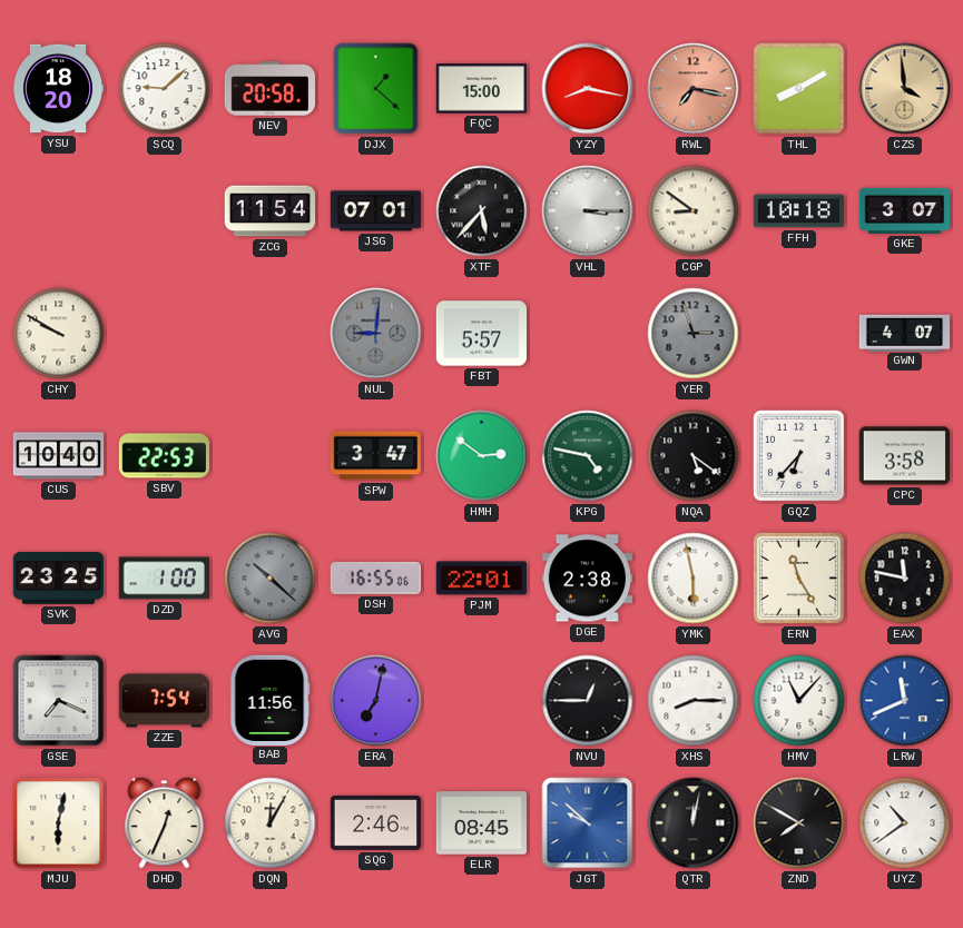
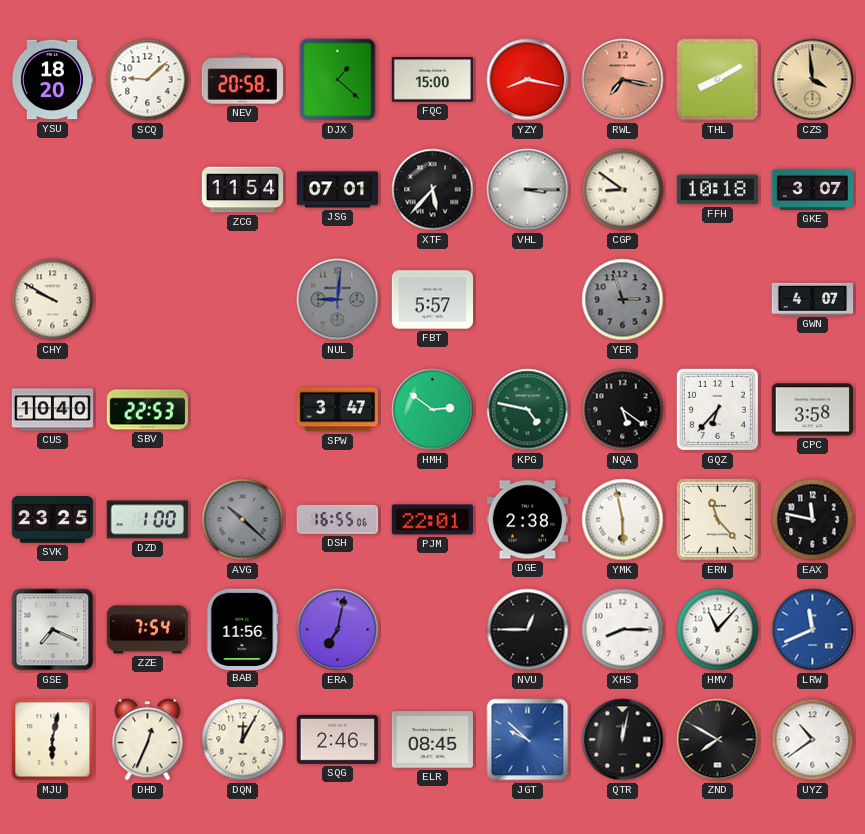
ERN: 11:25 -> 11:23 (717, 519)
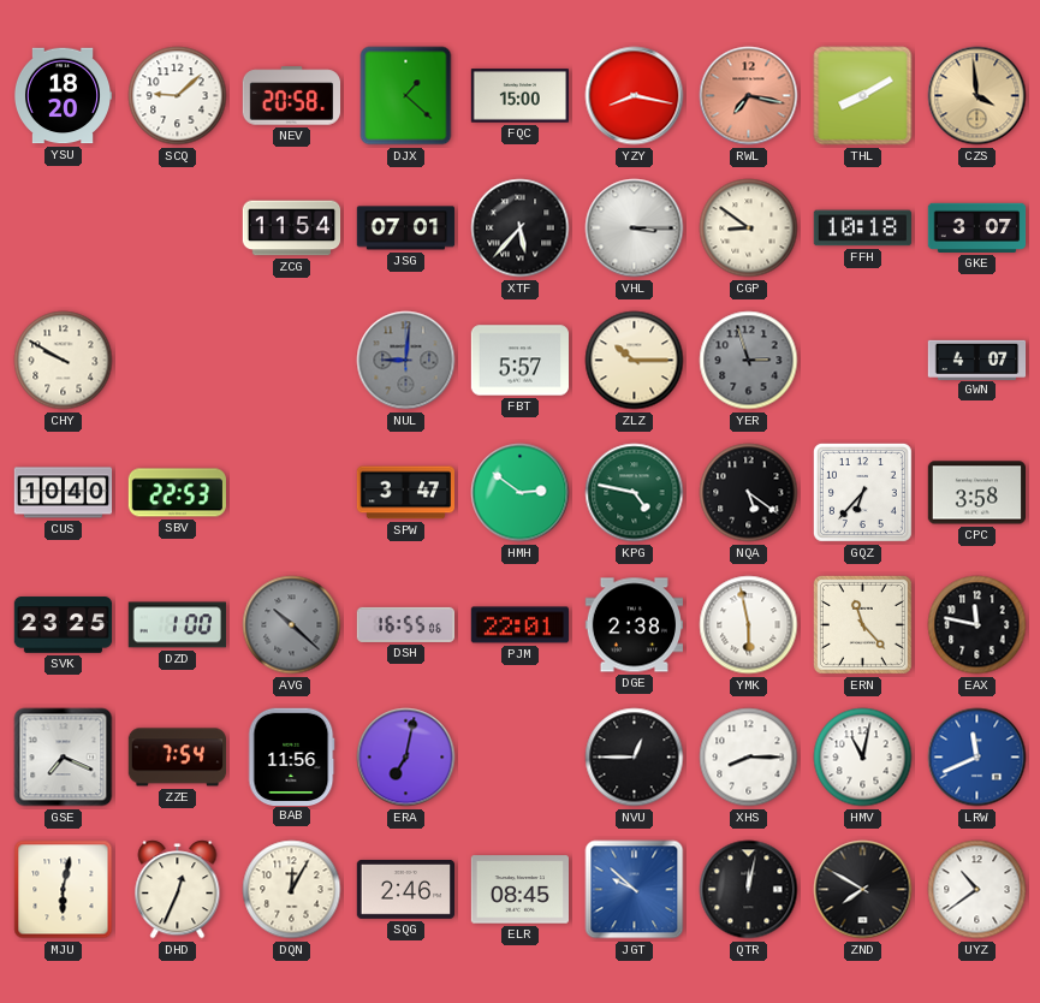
ZLZ: none -> 10:15 (635, 361)
HMV: 11:07 -> 11:02 (863, 758)
